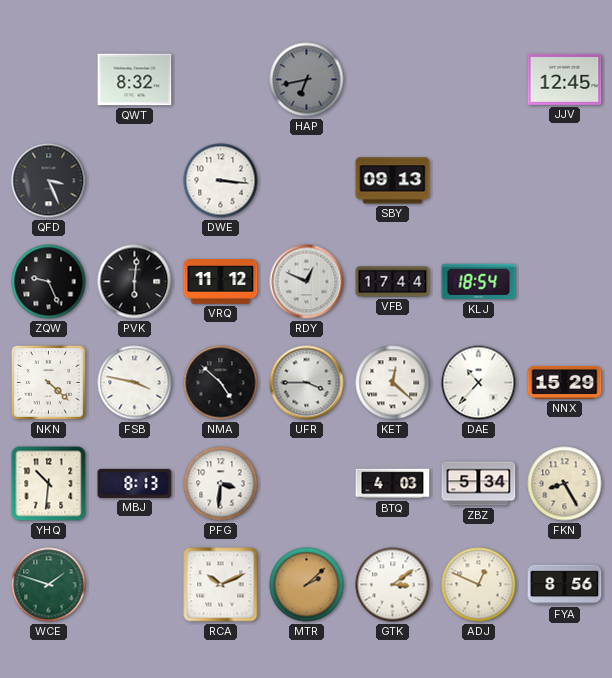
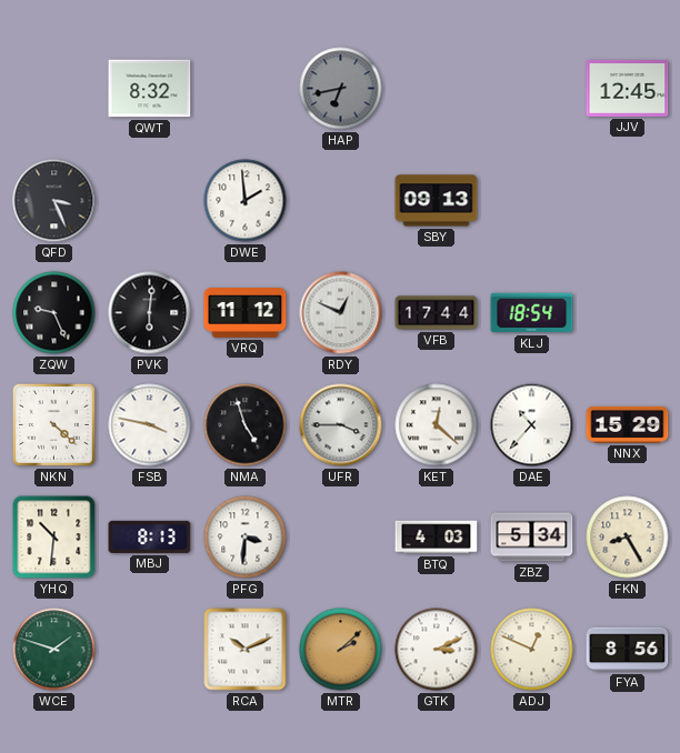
DWE: 3:16 -> 1:59 (246, 201)
NMA: 4:52 -> 4:57 (246, 425)
GTK: 3:09 -> 3:11 (437, 650)
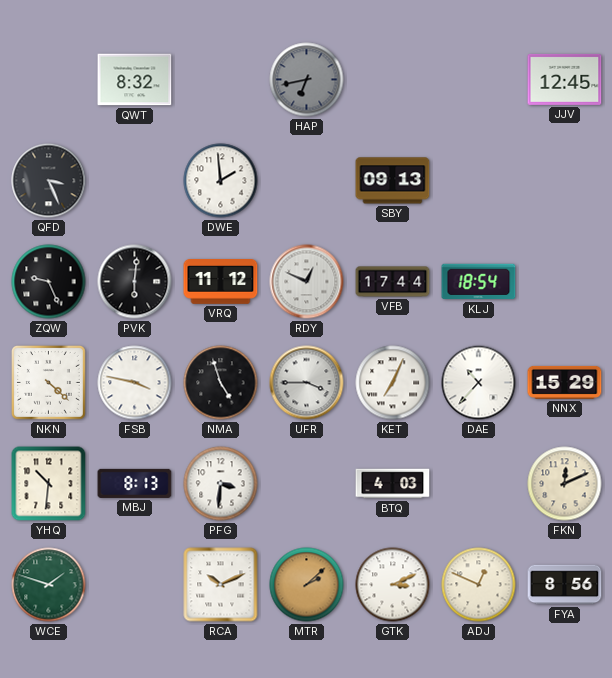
KET: 12:22 -> 7:04 (393, 383)
ZBZ: 5:34 -> none (532, 538)
FKN: 8:25 -> 12:11 (565, 484)
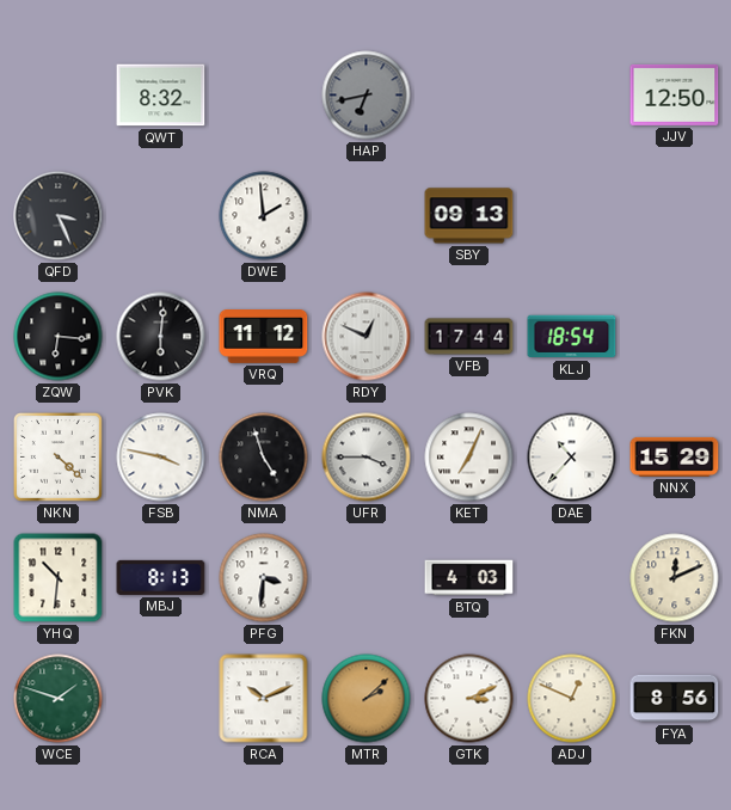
JJV: 12:45 -> 12:50 (675, 94)
ZQW: 9:26 -> 6:16 (59, 337)
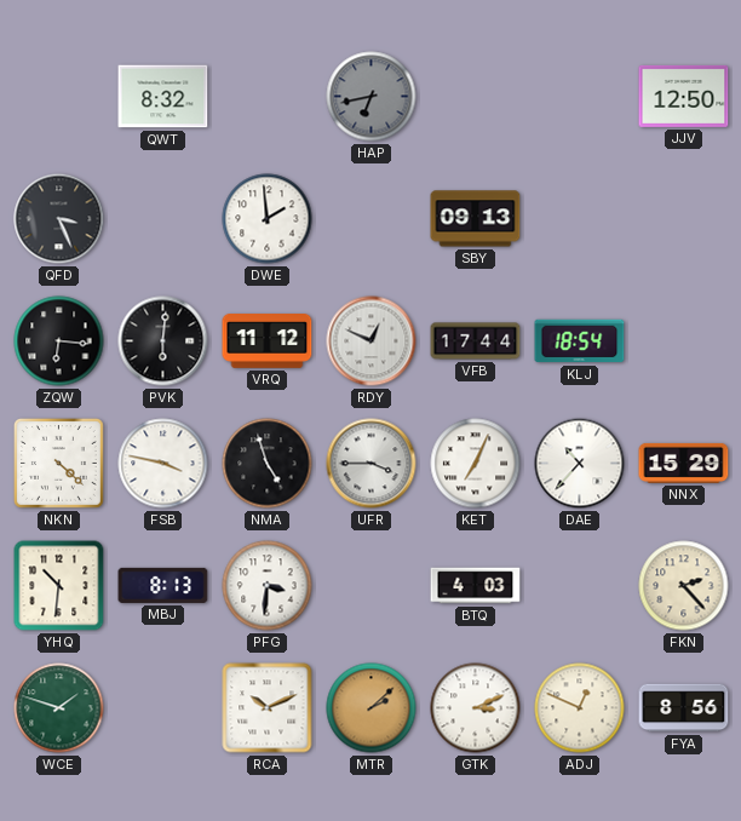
FKN: 12:11 -> 2:23 (684, 586)
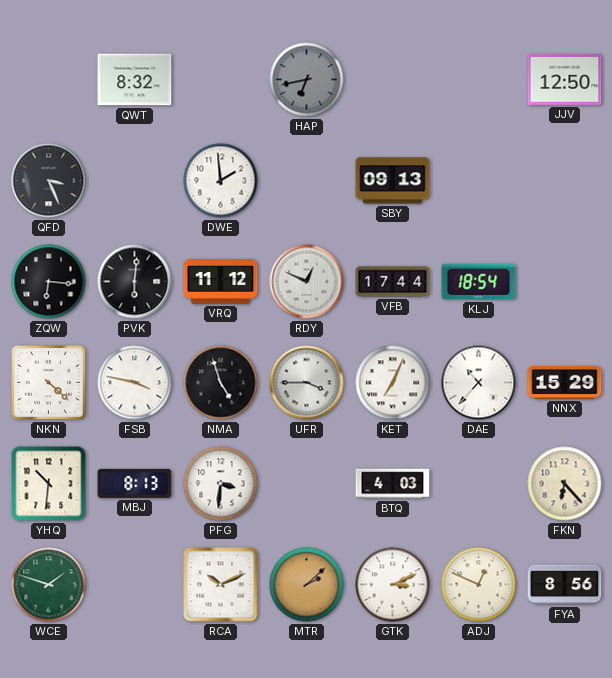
FKN: 2:23 -> 6:23 (565, 484)
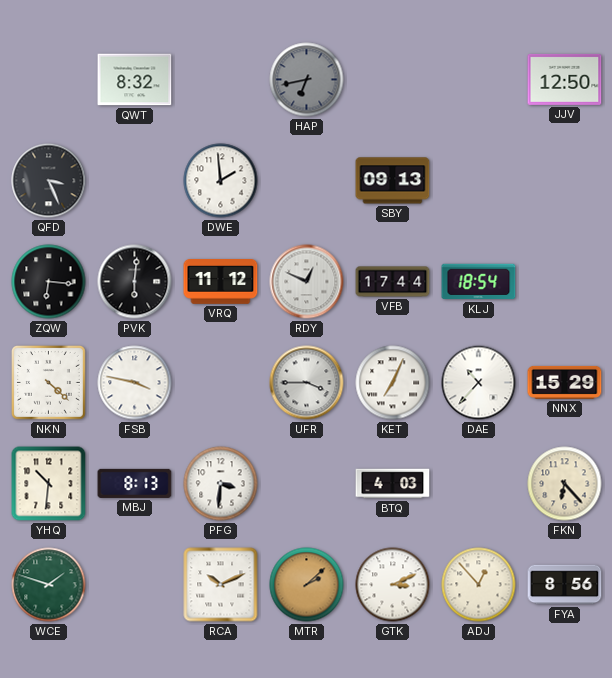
NMA: 4:57 -> none (221, 383)
ADJ: 12:49 -> 12:53 (479, 585)
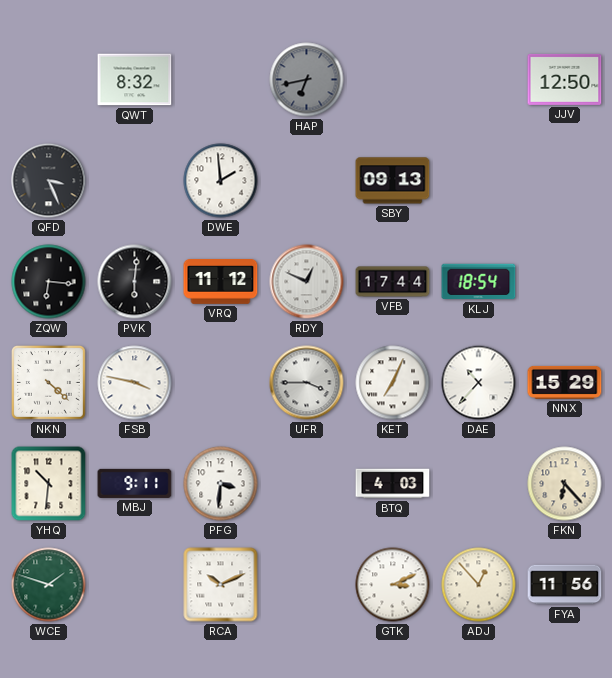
MBJ: 8:13 -> 9:11 (135, 483)
MTR: 2:08 -> none (307, 585)
FYA: 8:56 -> 11:56 (565, 585)
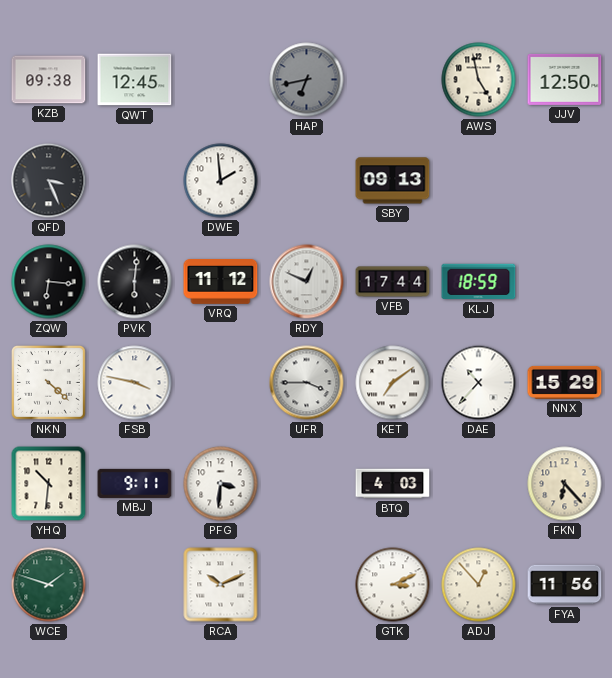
KZB: none -> 09:38 (49, 80)
QWT: 8:32 -> 12:45 (135, 80)
AWS: none -> 4:58 (479, 80)
KLJ: 18:54 -> 18:59 (479, 282)
KET: 7:04 -> 7:09 (393, 383)
